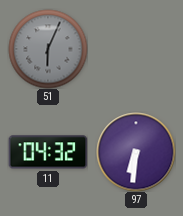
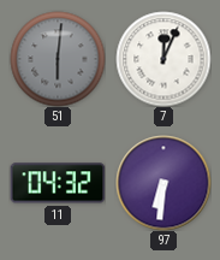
51: 6:04 -> 6:01 (58, 59)
7: none -> 12:04 (163, 59)
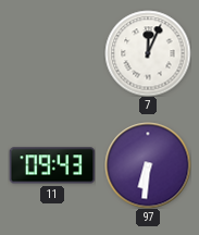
51: 6:01 -> none (58, 59)
11: 04:32 -> 09:43 (52, 165)
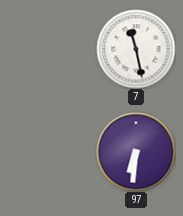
7: 12:04 -> 11:28 (136, 49)
11: 09:43 -> none (52, 165)
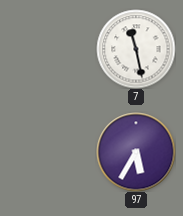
97: 6:31 -> 5:35 (136, 152)
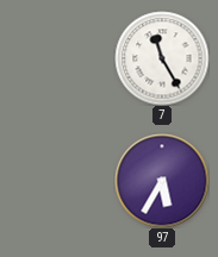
7: 11:28 -> 11:25 (162, 58)
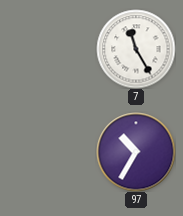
97: 5:35 -> 10:35 (136, 152)
